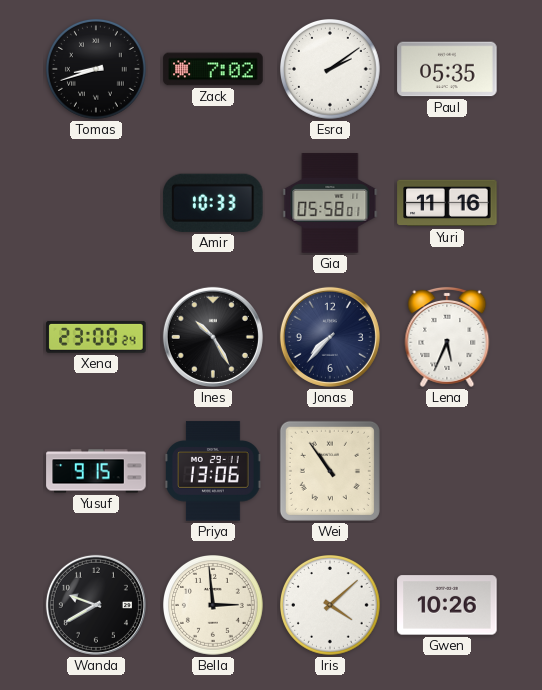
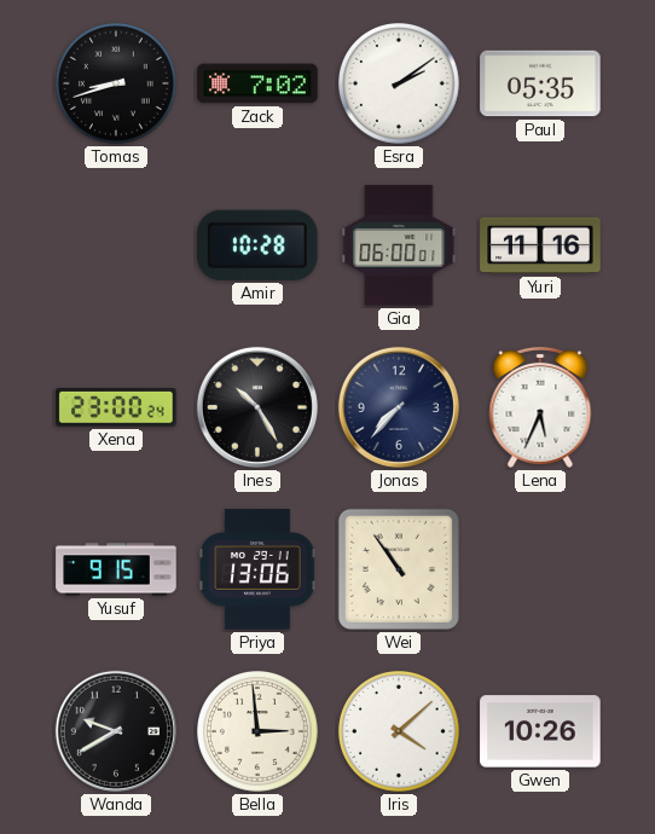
Amir: 10:33 -> 10:28 (257, 245)
Gia: 05:58 -> 06:00 (399, 245)
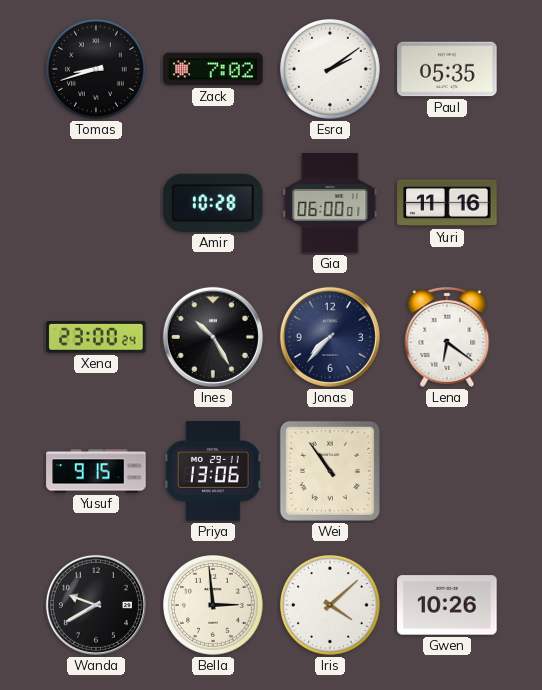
Lena: 5:34 -> 6:21 (447, 337)
